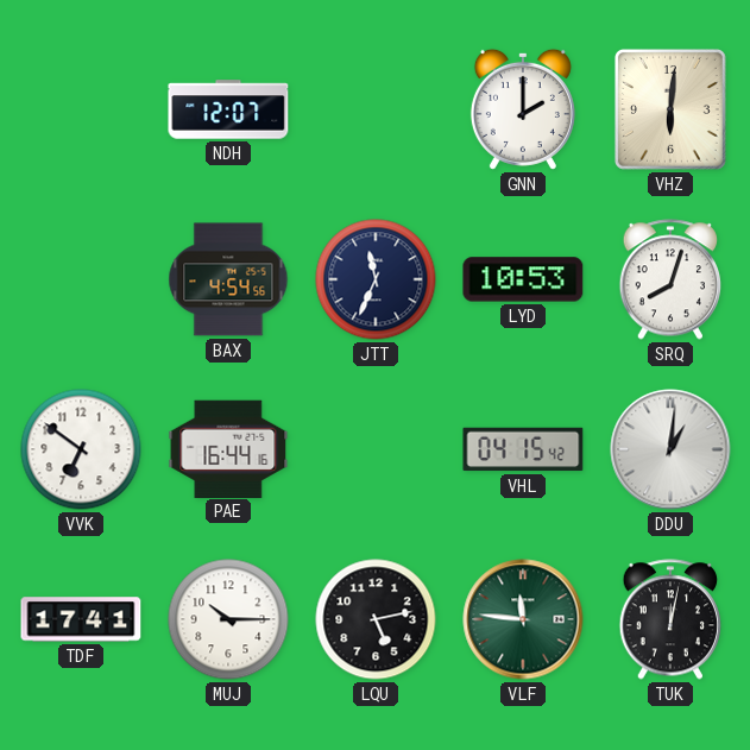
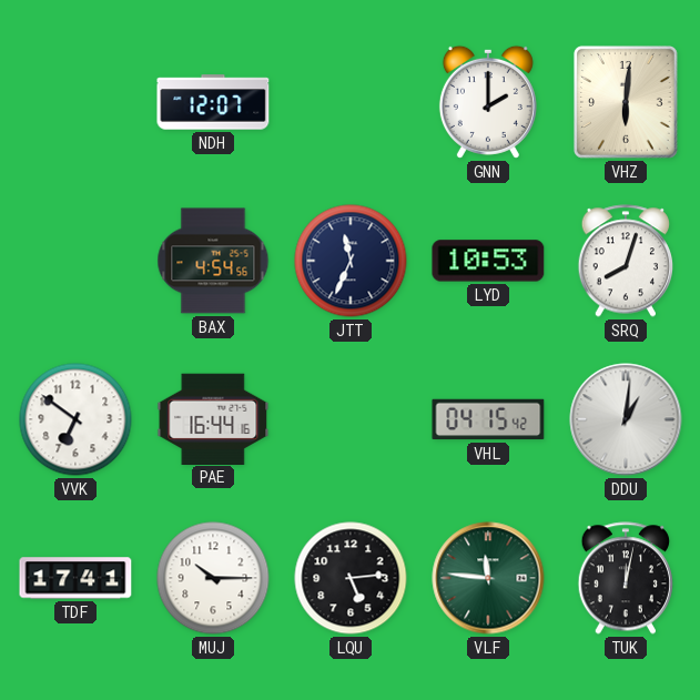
LQU: 5:13 -> 5:14 (351, 578)
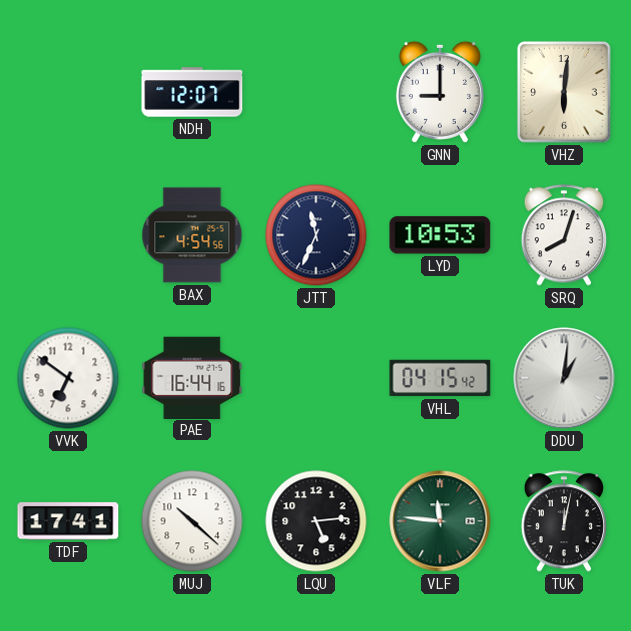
GNN: 2:00 -> 9:00 (440, 92)
MUJ: 10:15 -> 10:22 (192, 521)
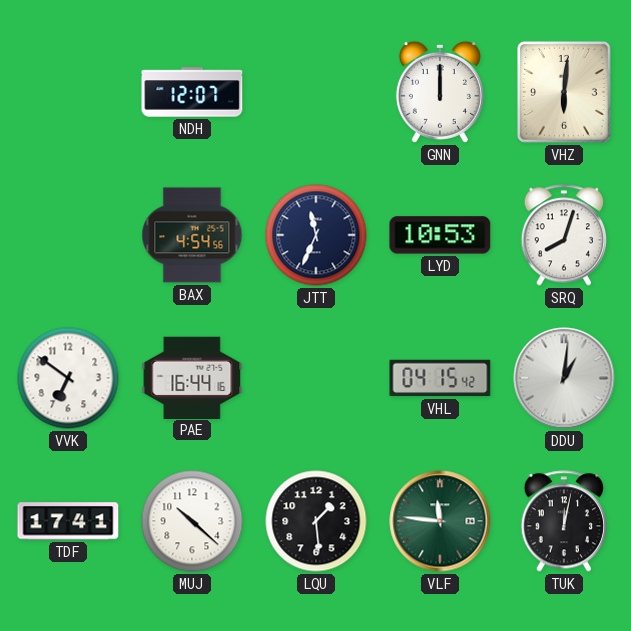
GNN: 9:00 -> 12:00 (440, 92)
LQU: 5:14 -> 1:29 (316, 521)
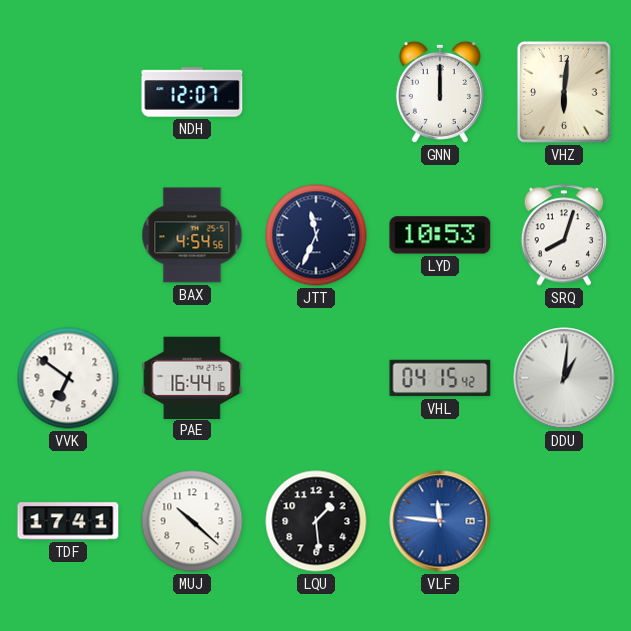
VLF dial: green -> blue (440, 521)
TUK: 12:02 -> none (563, 521)
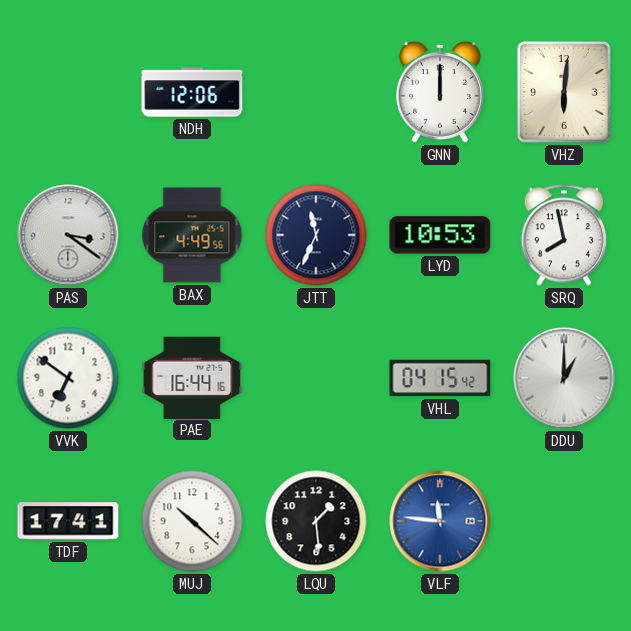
NDH: 12:07 -> 12:06 (192, 92)
PAS: none -> 3:21 (68, 235)
BAX: 4:54 -> 4:49 (192, 235)
SRQ: 8:03 -> 7:58 (563, 235)
DDU: 1:01 -> 1:00 (564, 378)
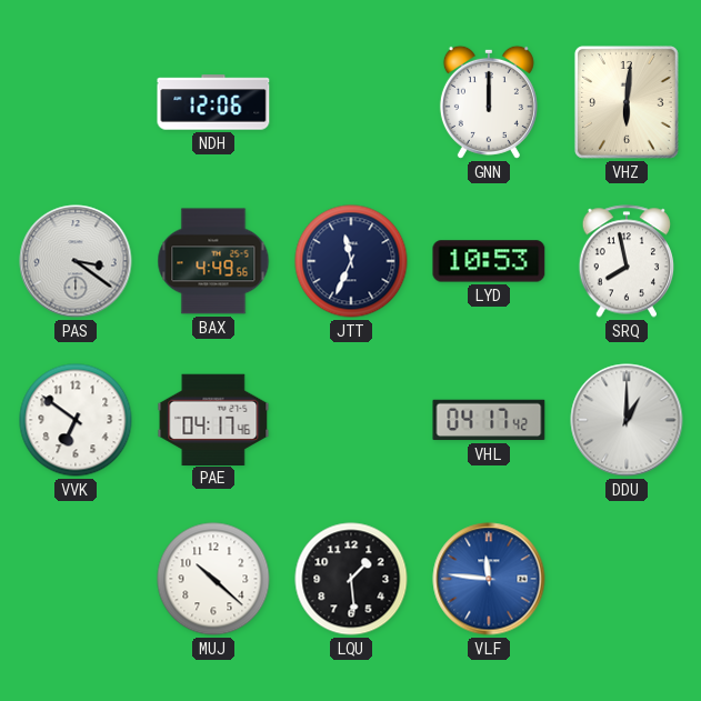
PAE: 16:44 -> 04:17 (213, 419)
VHL: 04:15 -> 04:17 (489, 420)
TDF: 17:41 -> none (68, 521)
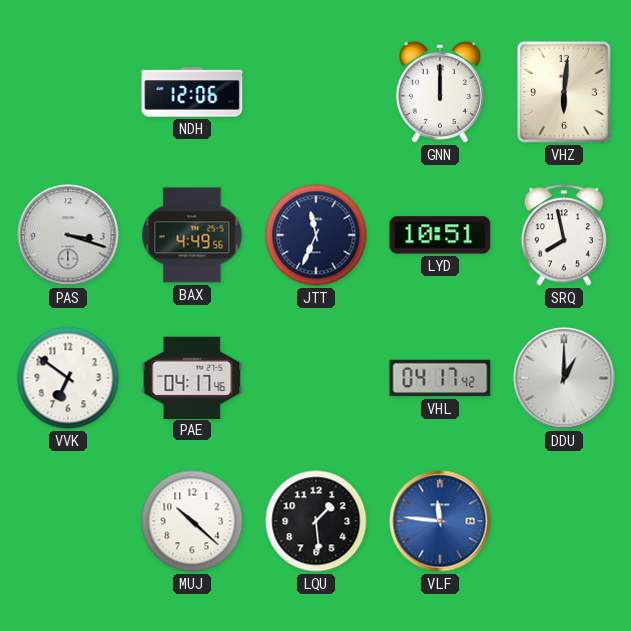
PAS: 3:21 -> 3:18 (68, 235)
LYD: 10:53 -> 10:51 (440, 235)
